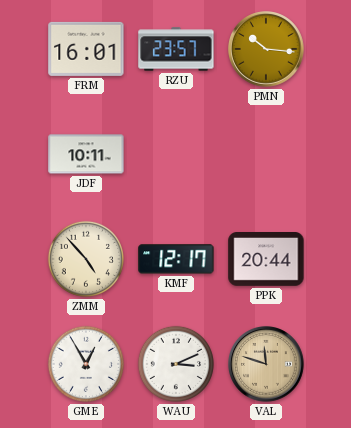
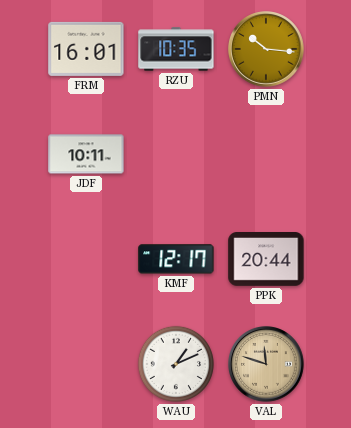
RZU: 23:57 -> 10:35 (176, 49)
ZMM: 4:53 -> none (86, 259)
GME: 12:55 -> none (86, 364)
WAU: 3:11 -> 1:11 (176, 364)
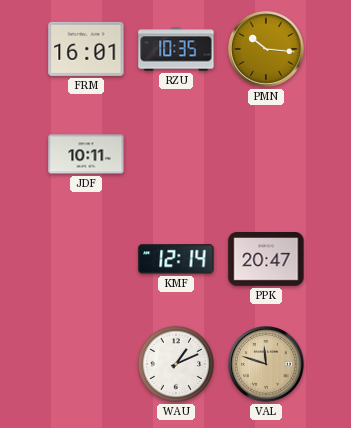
KMF: 12:17 -> 12:14 (176, 259)
PPK: 20:44 -> 20:47 (266, 260)
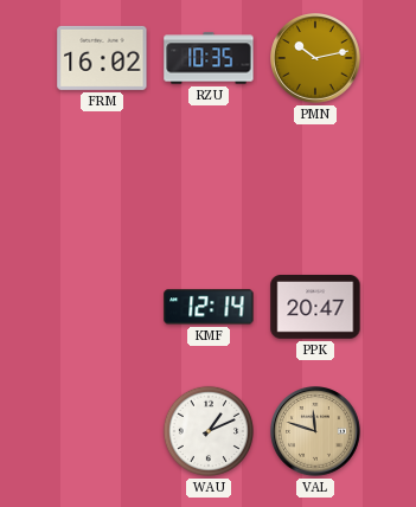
FRM: 16:01 -> 16:02 (102, 58)
PMN: 10:16 -> 10:13 (316, 59)
JDF: 10:11 -> none (86, 154)
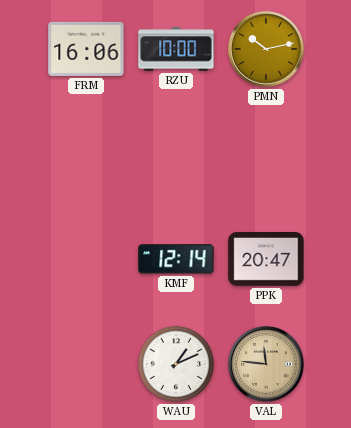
FRM: 16:02 -> 16:06 (86, 49)
RZU: 10:35 -> 10:00 (176, 49)
VAL: 11:48 -> 11:46 (267, 365)
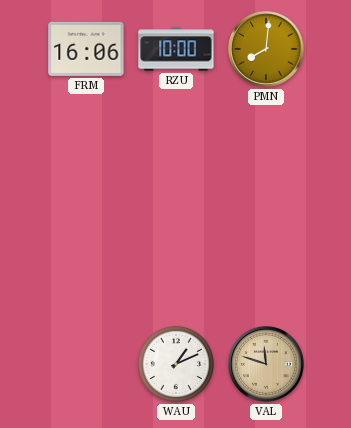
PMN: 10:13 -> 8:01 (267, 50)
KMF: 12:14 -> none (176, 259)
PPK: 20:47 -> none (266, 260)
VAL: 11:46 -> 11:48 (267, 365)
